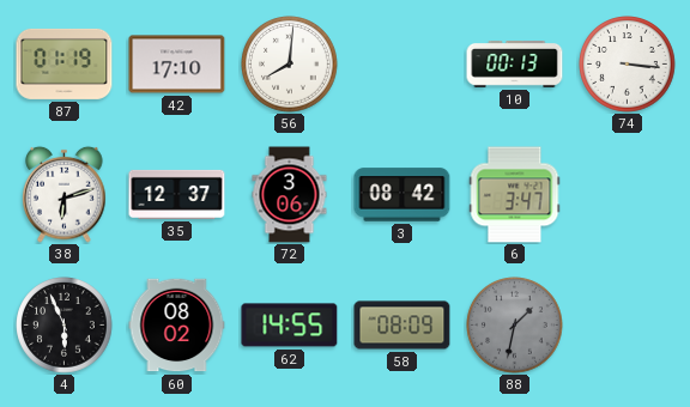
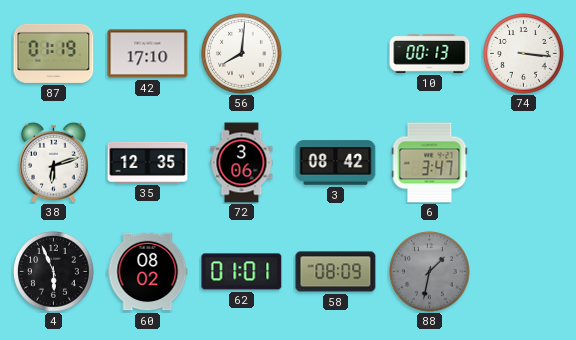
35: 12:37 -> 12:35 (148, 162)
62: 14:55 -> 01:01 (242, 272)
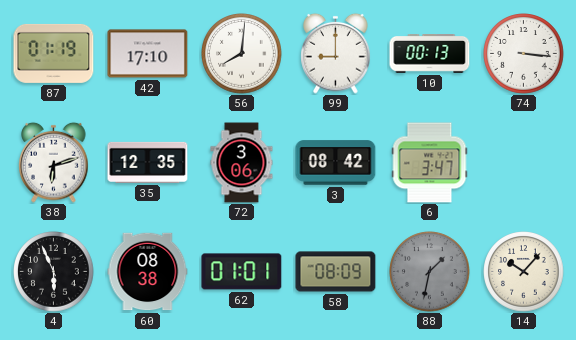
99: none -> 9:00 (336, 53)
60: 08:02 -> 08:38 (148, 272)
14: none -> 10:07 (524, 272)
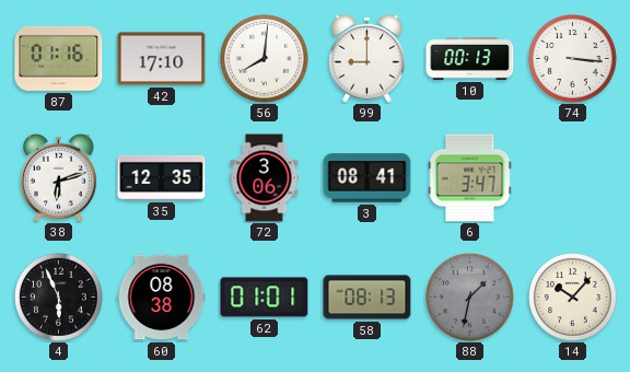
87: 01:19 -> 01:16 (59, 58)
3: 08:42 -> 08:41 (367, 178)
58: 08:09 -> 08:13 (367, 298)
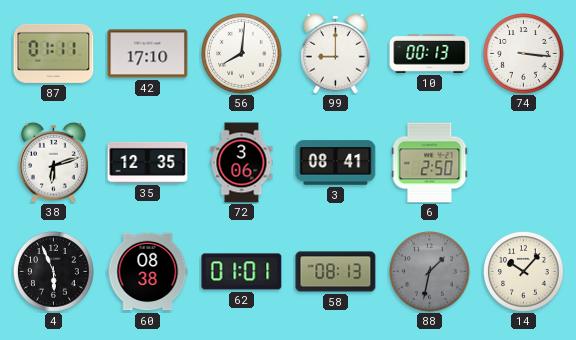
87: 01:16 -> 01:11 (54, 53)
6: 3:47 -> 2:50 (430, 163)
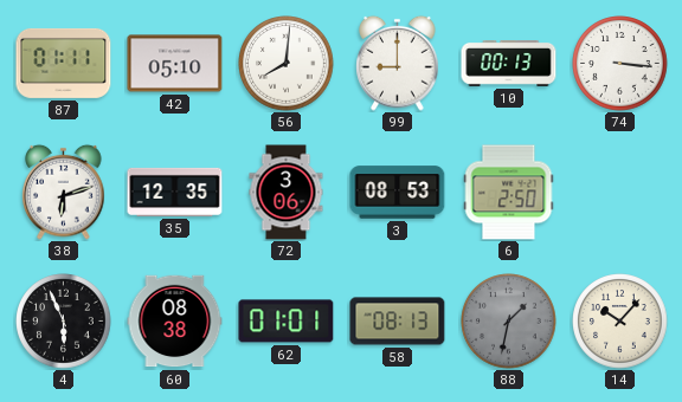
42: 17:10 -> 05:10 (175, 64)
3: 08:41 -> 08:53 (398, 193)
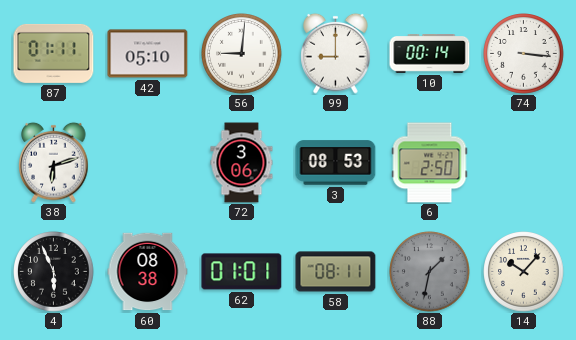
56: 8:01 -> 9:01 (242, 54)
10: 00:13 -> 00:14 (430, 54)
35: 12:35 -> none (175, 192)
58: 08:13 -> 08:11 (336, 272)
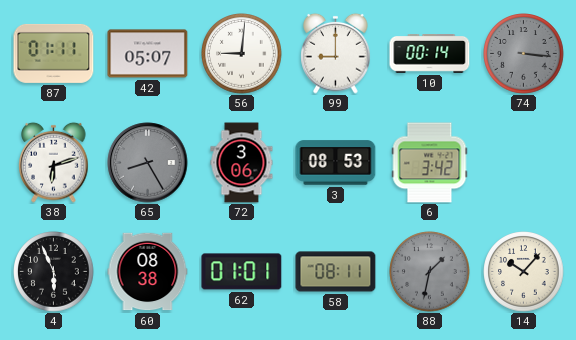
42: 05:10 -> 05:07 (148, 54)
74 dial: white -> grey (524, 54)
65: none -> 8:25 (148, 163)
6: 2:50 -> 3:42 (430, 163)
